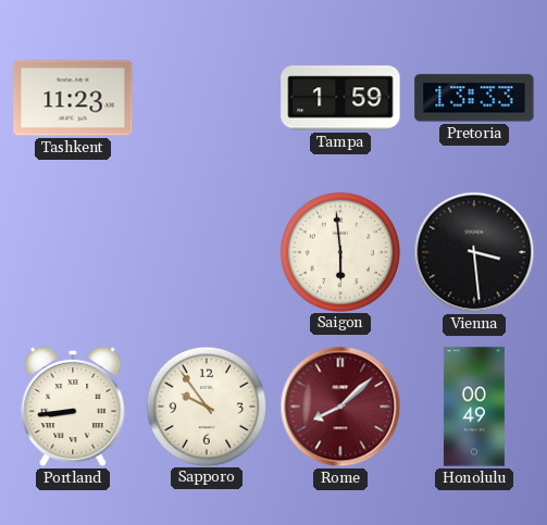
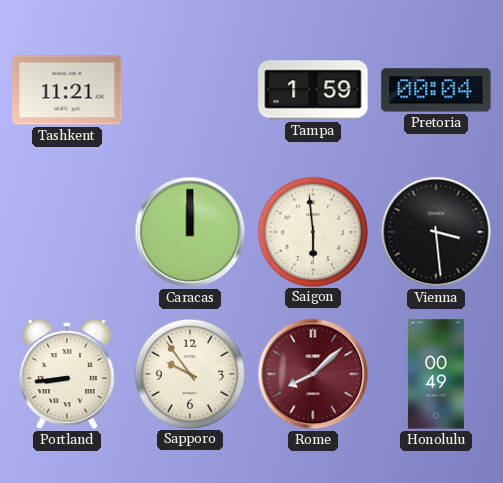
Tashkent: 11:23 -> 11:21 (67, 90)
Pretoria: 13:33 -> 00:04 (436, 90)
Caracas: none -> 12:00 (190, 232)
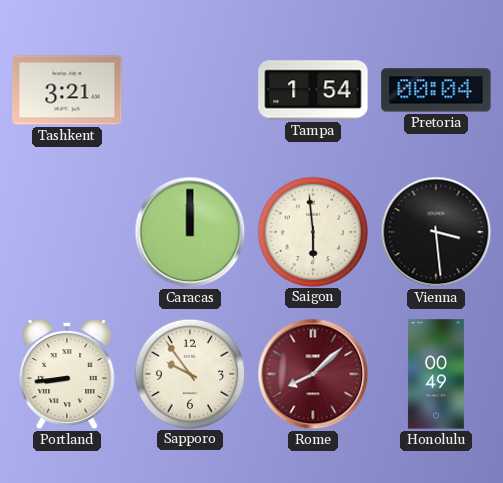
Tashkent: 11:21 -> 3:21 (67, 90)
Tampa: 1:59 -> 1:54 (313, 90)
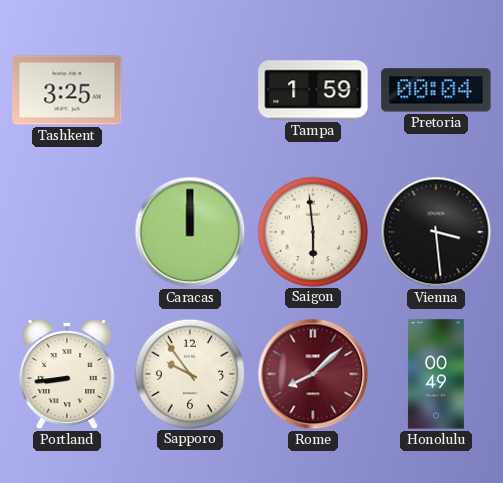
Tashkent: 3:21 -> 3:25 (67, 90)
Tampa: 1:54 -> 1:59 (313, 90)
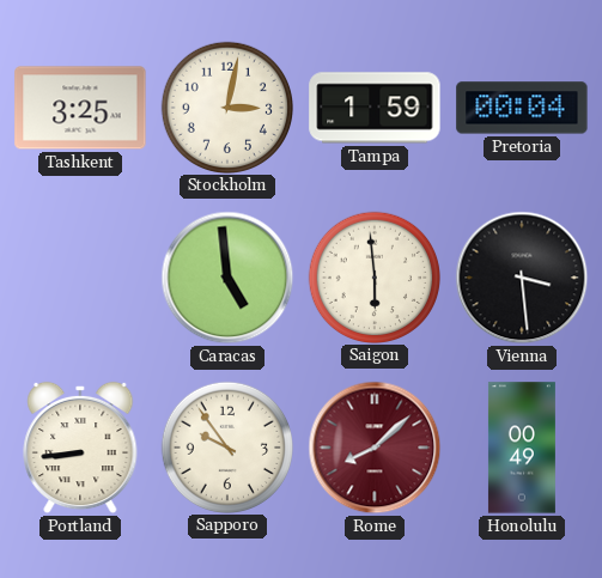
Stockholm: none -> 3:02 (226, 107)
Caracas: 12:00 -> 4:59 (227, 278)
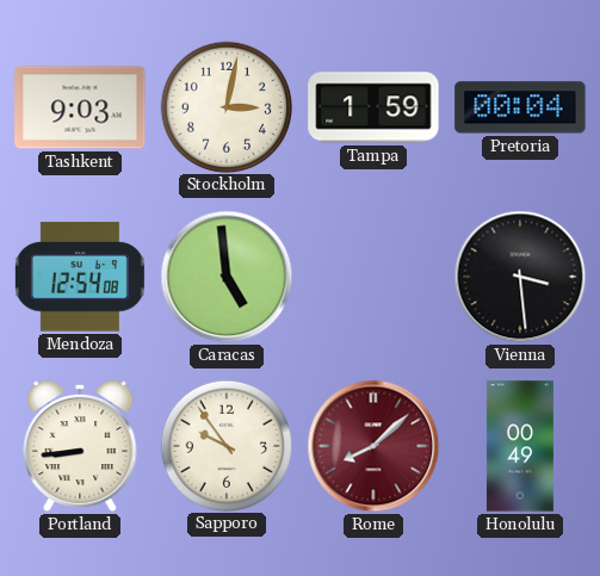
Tashkent: 3:25 -> 9:03 (80, 107)
Mendoza: none -> 12:54 (80, 277)
Saigon: 5:59 -> none (373, 276)
